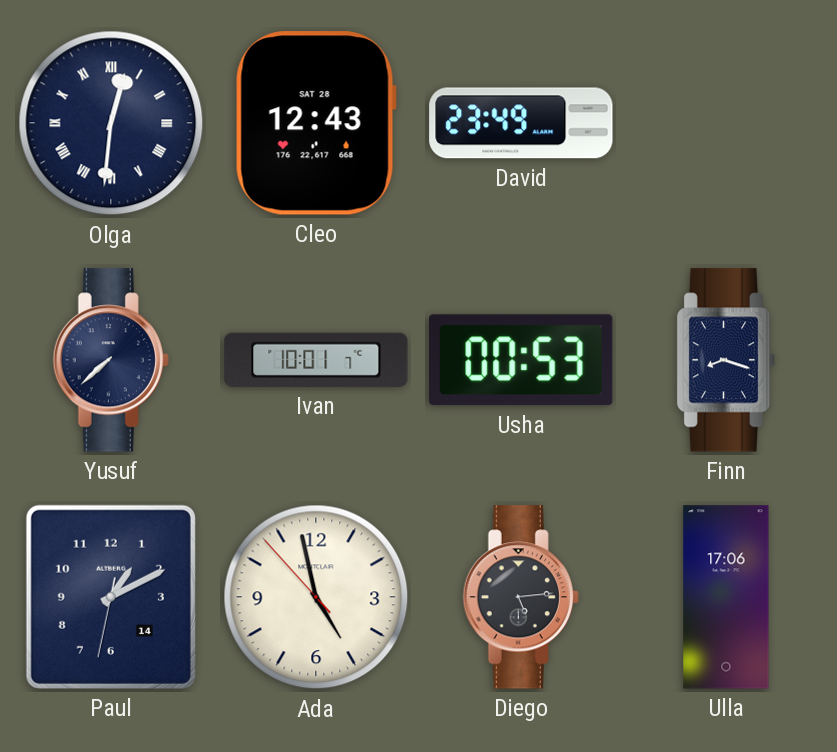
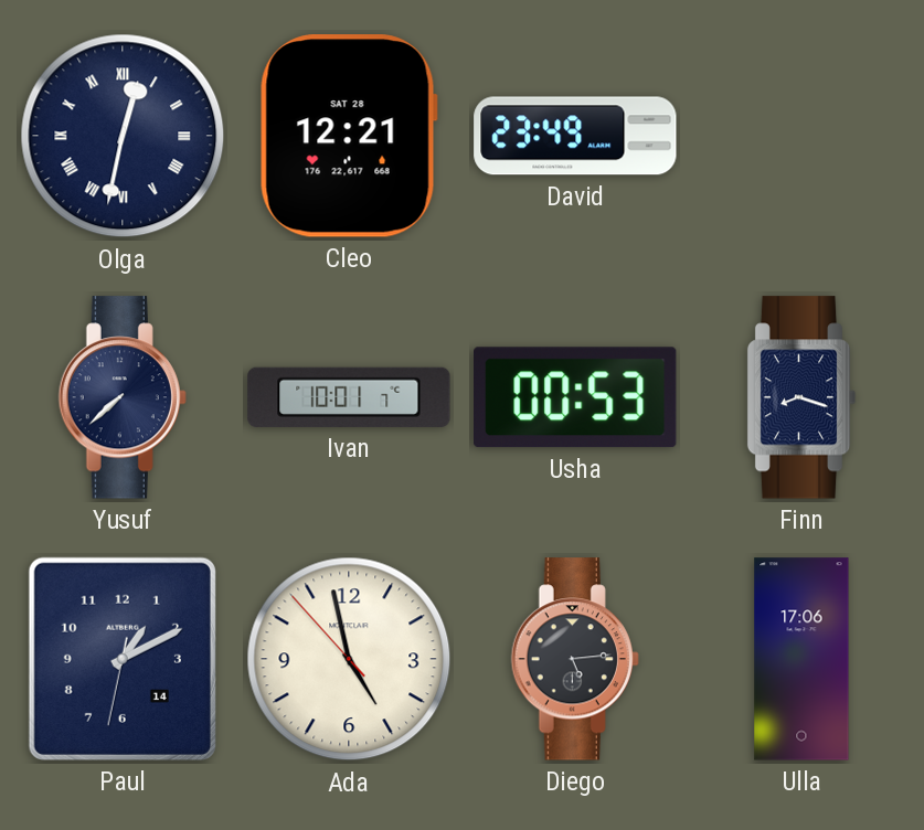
Olga: 12:31 -> 12:32 (123, 136)
Cleo: 12:43 -> 12:21 (349, 136)
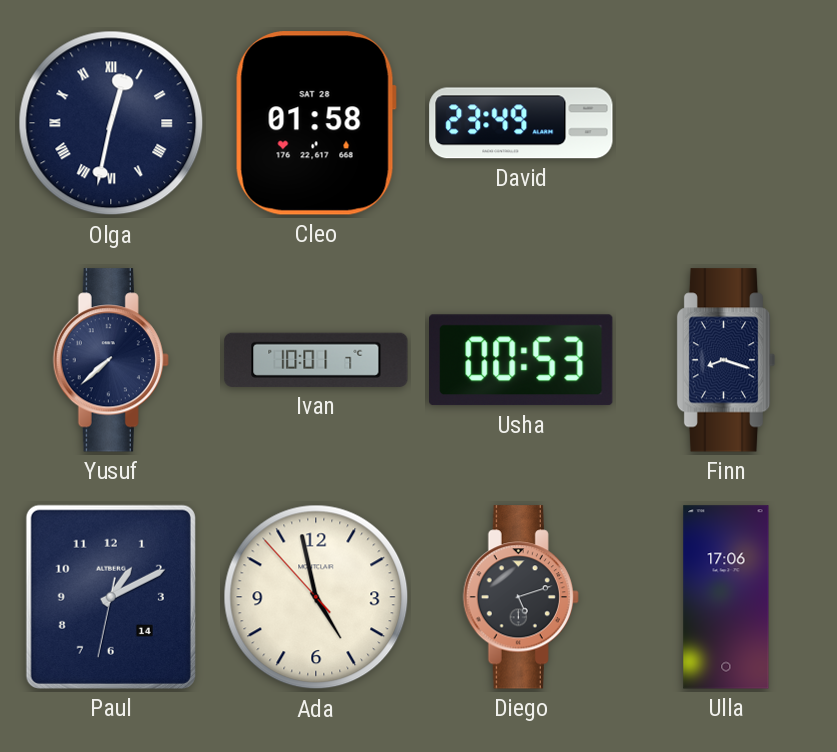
Cleo: 12:21 -> 01:58 (316, 123)
Diego: 5:14 -> 5:12 (521, 597)
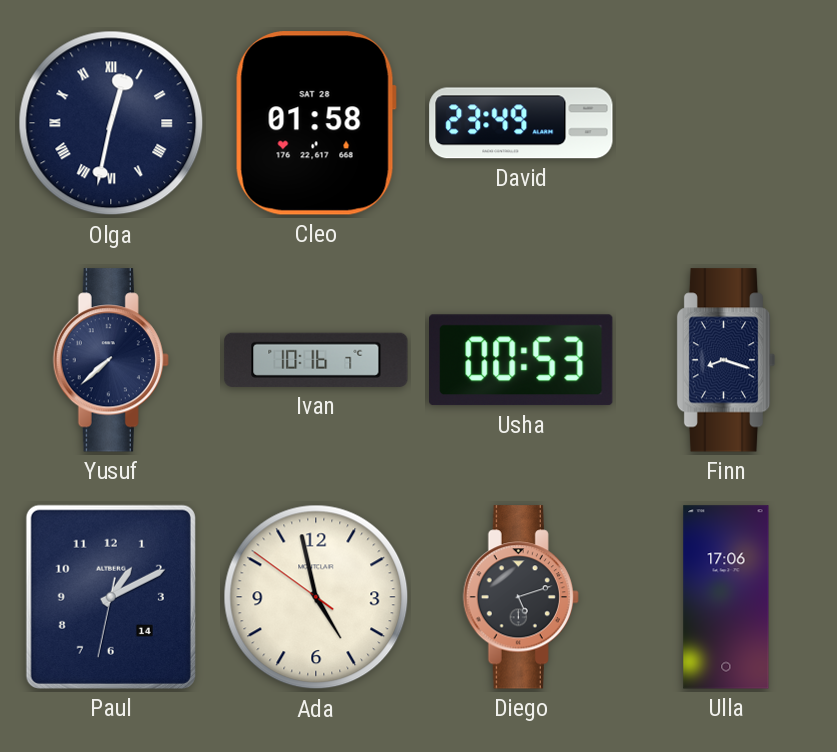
Ivan: 10:01 -> 10:16 (316, 360)
Ada: 4:57:53 -> 4:57:51 (316, 597)
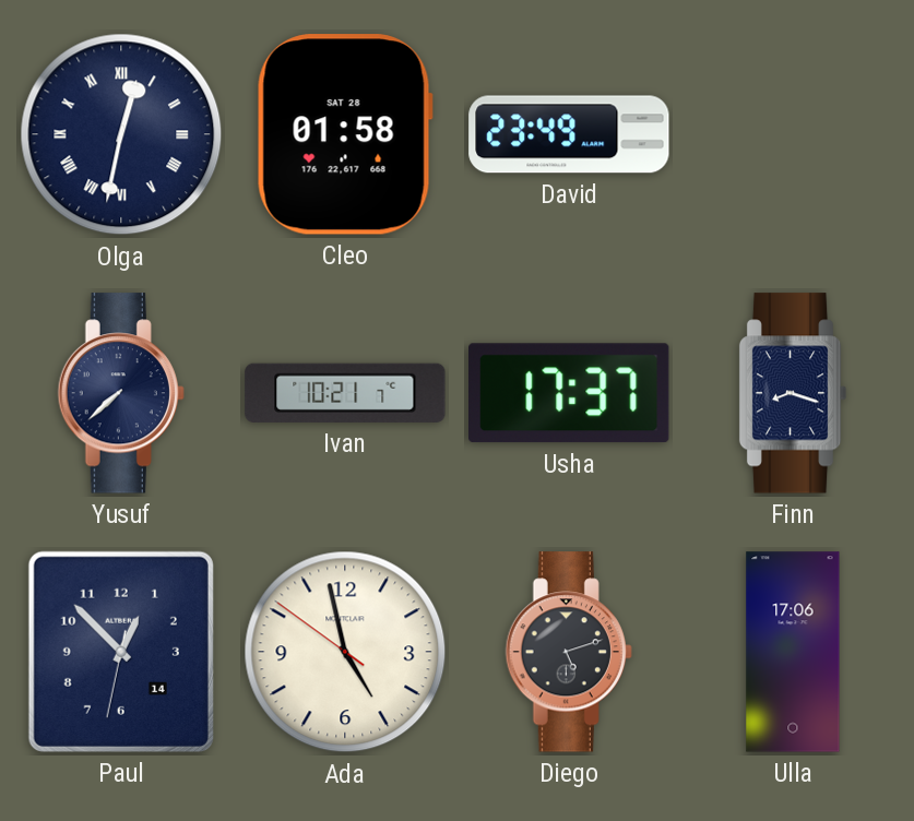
Ivan: 10:16 -> 10:21 (345, 393)
Usha: 00:53 -> 17:37 (570, 393)
Paul: 1:10 -> 12:52 (121, 652)
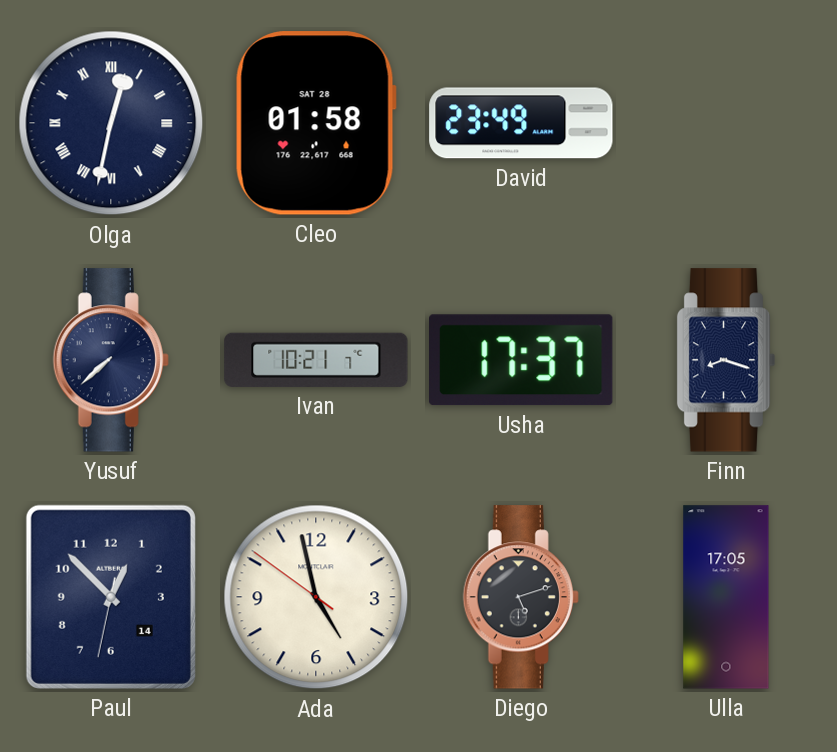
Ulla: 17:06 -> 17:05 (726, 597)
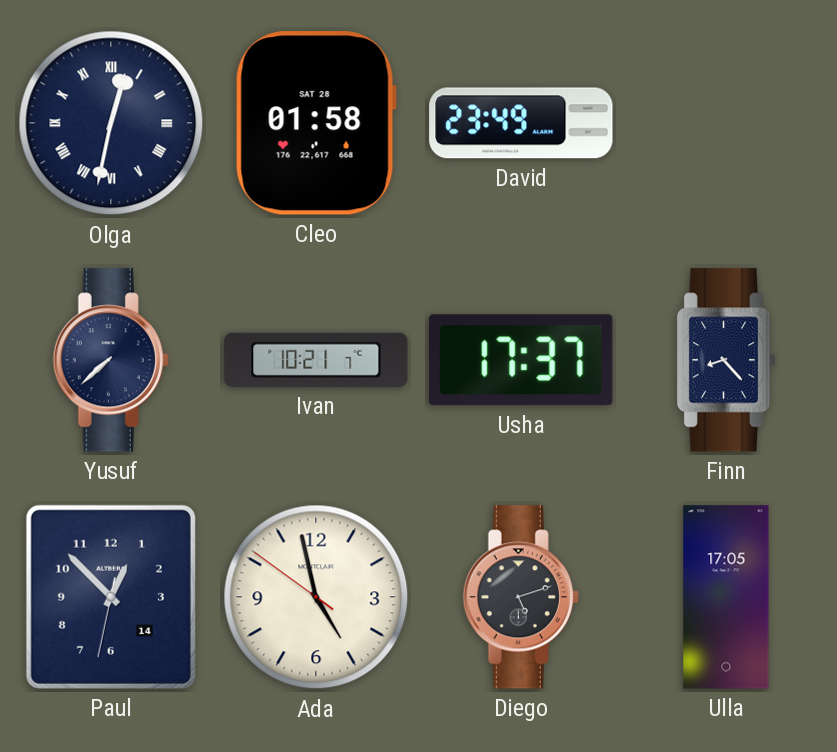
Finn: 8:18 -> 8:23 (726, 360)
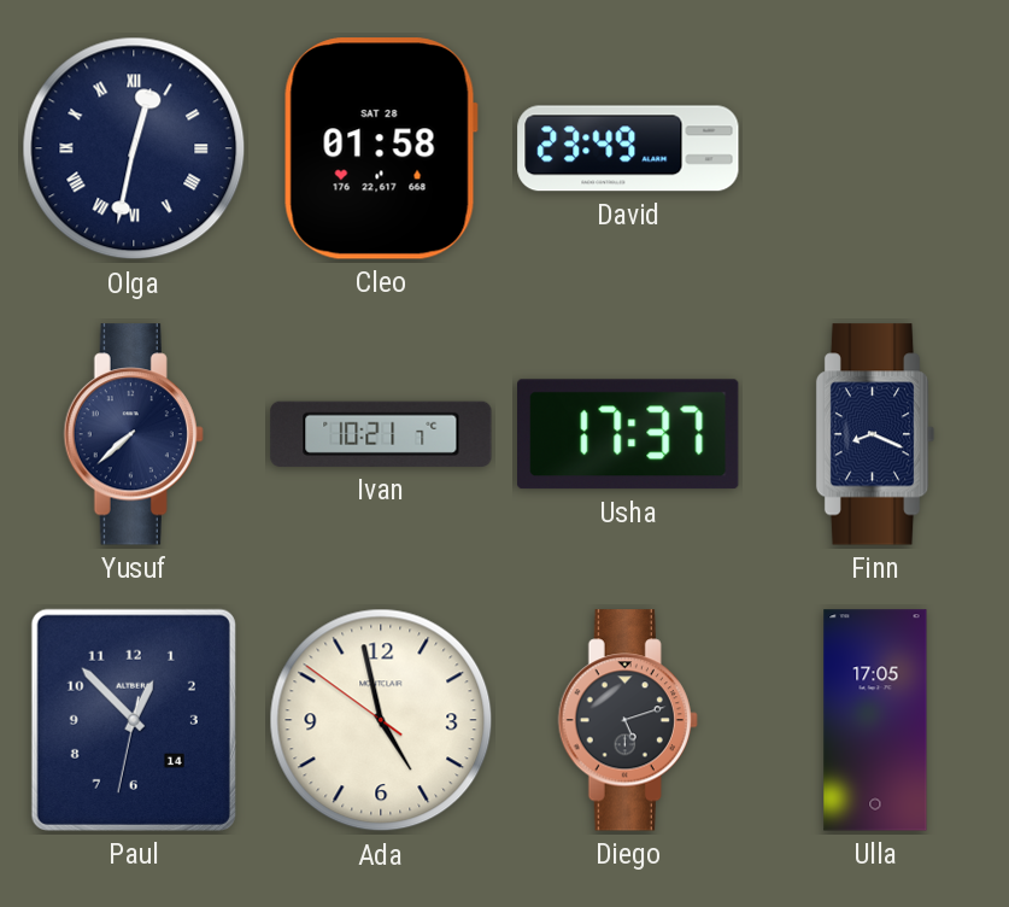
Finn: 8:23 -> 8:19 (875, 434)
